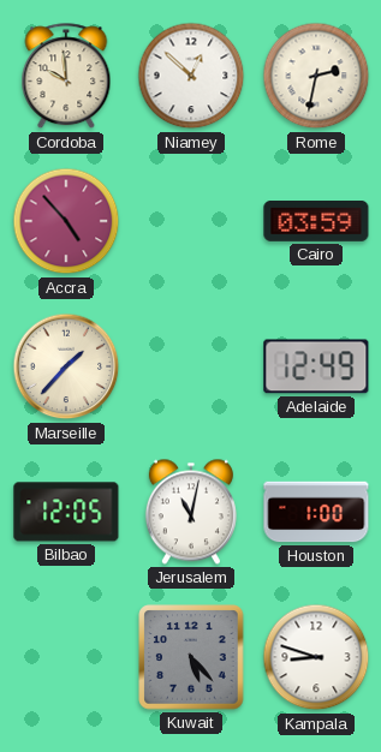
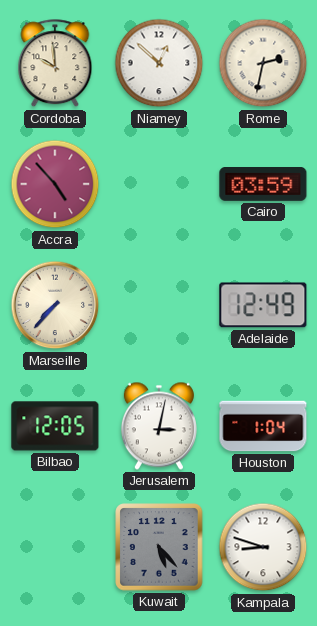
Marseille: 1:37 -> 7:37 (55, 305)
Jerusalem: 11:02 -> 3:02 (159, 426)
Houston: 1:00 -> 1:04 (263, 426)
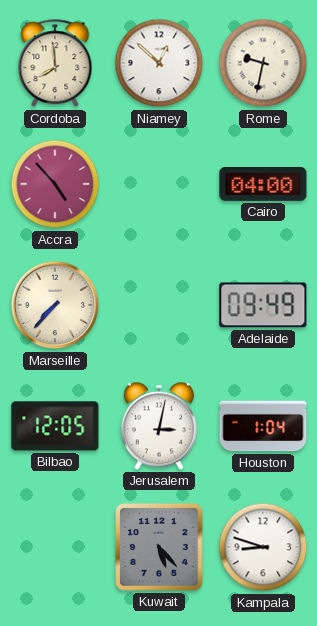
Cordoba: 9:59 -> 7:59 (55, 64)
Rome: 2:32 -> 9:32 (263, 63)
Cairo: 03:59 -> 04:00 (263, 185)
Adelaide: 12:49 -> 09:49 (263, 305)
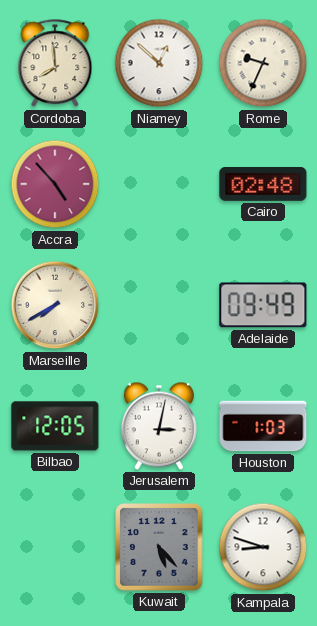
Rome: 9:32 -> 9:34 (263, 63)
Cairo: 04:00 -> 02:48 (263, 185)
Marseille: 7:37 -> 7:40 (55, 305)
Houston: 1:04 -> 1:03 (263, 426)
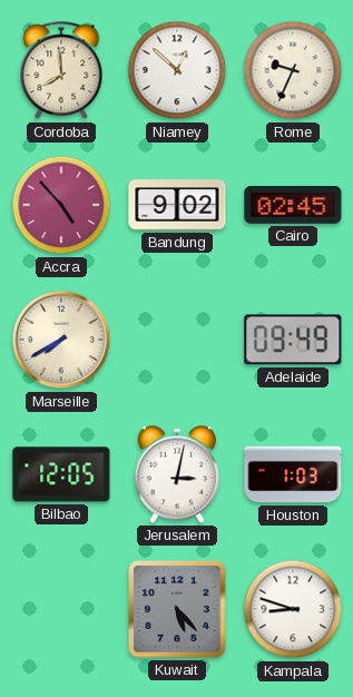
Bandung: none -> 9:02 (177, 205)
Cairo: 02:48 -> 02:45 (293, 206)
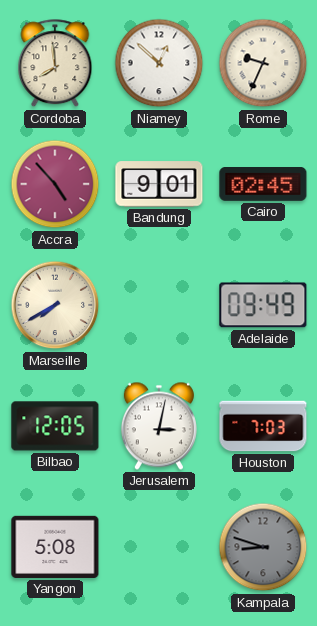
Bandung: 9:02 -> 9:01 (159, 184)
Houston: 1:03 -> 7:03 (263, 426)
Yangon: none -> 5:08 (55, 547)
Kuwait: 5:23 -> none (177, 609)
Kampala dial: white -> grey (263, 547)
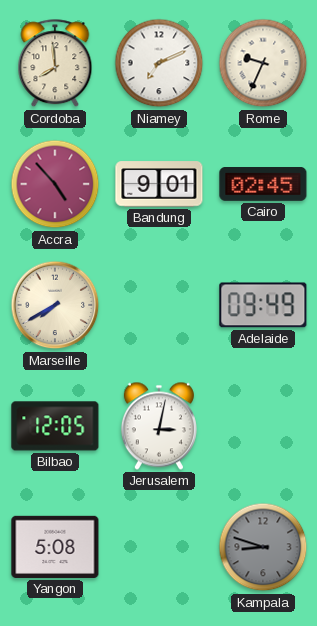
Niamey: 12:52 -> 7:11 (159, 63)
Houston: 7:03 -> none (263, 426)
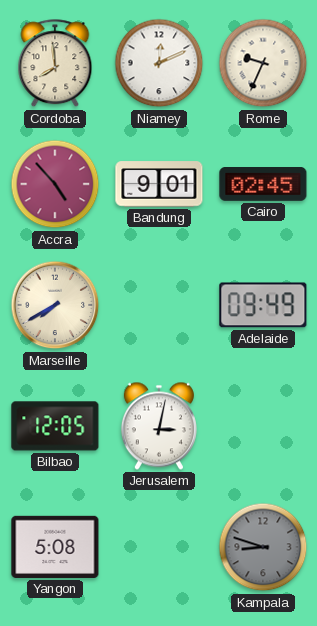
Niamey: 7:11 -> 12:11 (159, 63)
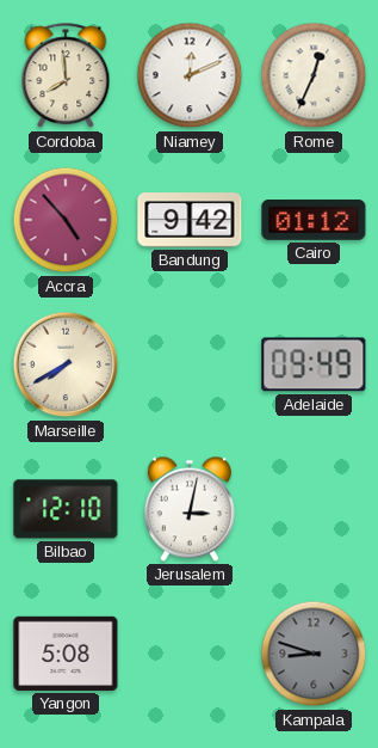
Rome: 9:34 -> 12:34 (314, 75)
Bandung: 9:01 -> 9:42 (190, 220)
Cairo: 02:45 -> 01:12 (314, 221)
Bilbao: 12:05 -> 12:10 (66, 509)
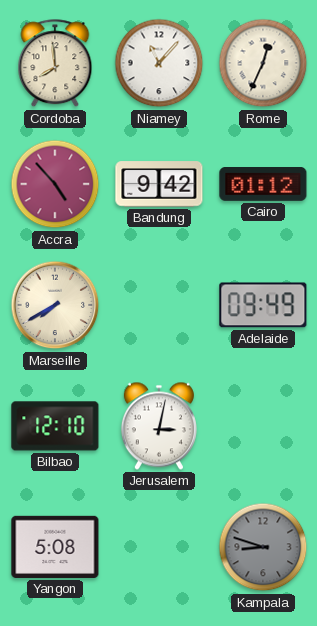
Niamey: 12:11 -> 11:07 (159, 63)
